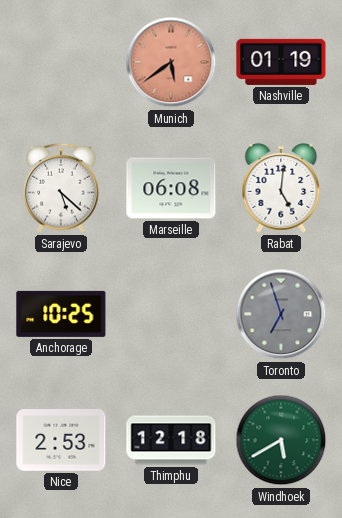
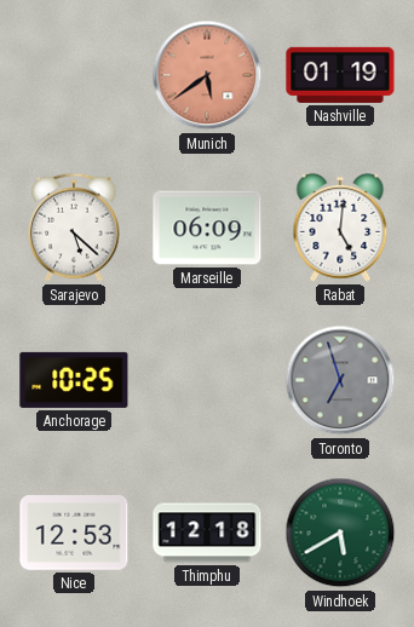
Marseille: 06:08 -> 06:09 (207, 228)
Nice: 2:53 -> 12:53 (74, 534)
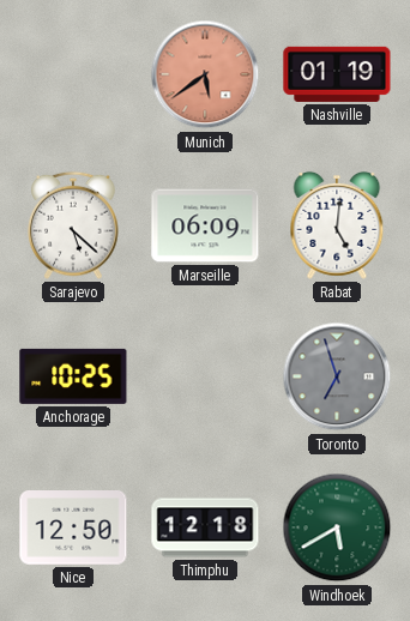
Nice: 12:53 -> 12:50 (73, 529)
